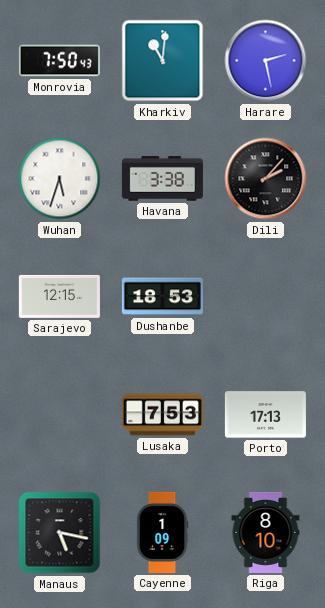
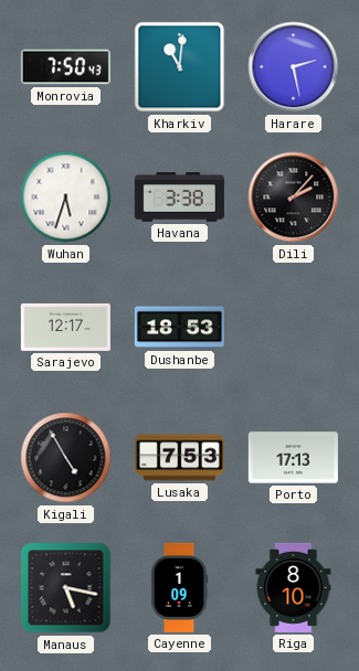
Sarajevo: 12:15 -> 12:17 (65, 327)
Kigali: none -> 4:55 (66, 458)
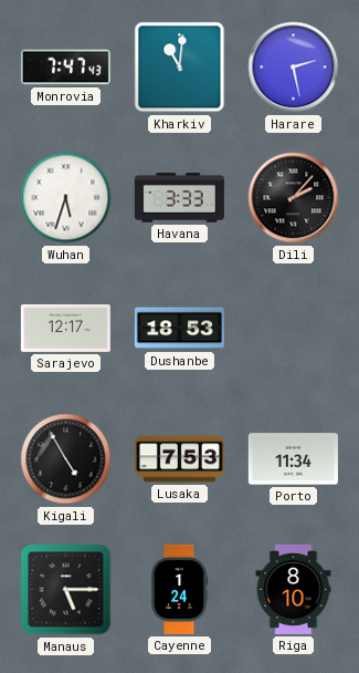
Monrovia: 7:50 -> 7:47 (65, 68)
Havana: 3:38 -> 3:33 (179, 198)
Porto: 17:13 -> 11:34 (293, 459)
Manaus: 5:17 -> 5:15 (66, 590)
Cayenne: 1:09 -> 1:24 (179, 589)
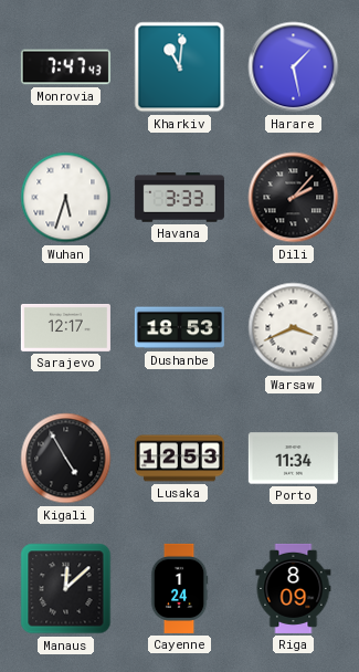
Harare: 2:28 -> 1:28 (294, 67)
Warsaw: none -> 3:41 (294, 328)
Lusaka: 7:53 -> 12:53 (179, 459)
Manaus: 5:15 -> 12:08 (66, 589)
Riga: 8:10 -> 8:09 (294, 588)
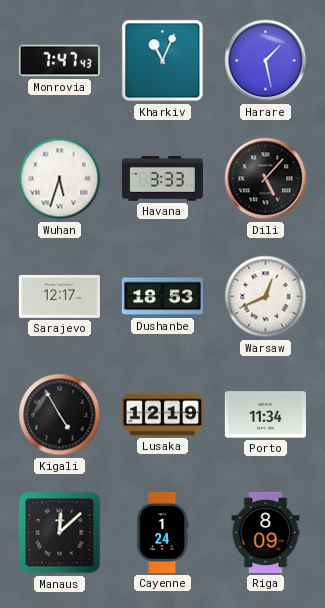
Kharkiv: 11:01 -> 11:04 (163, 61)
Dili: 2:07 -> 5:07 (266, 179)
Warsaw: 3:41 -> 12:41 (266, 297)
Lusaka: 12:53 -> 12:19 (162, 415)
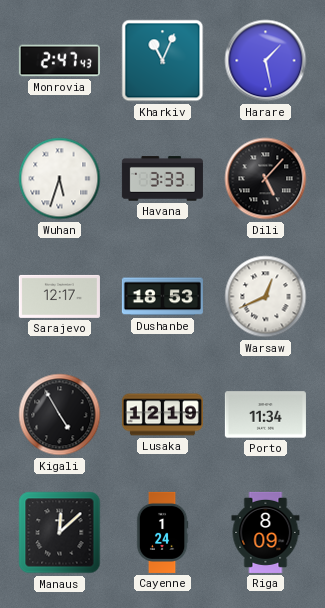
Monrovia: 7:47 -> 2:47 (59, 61)
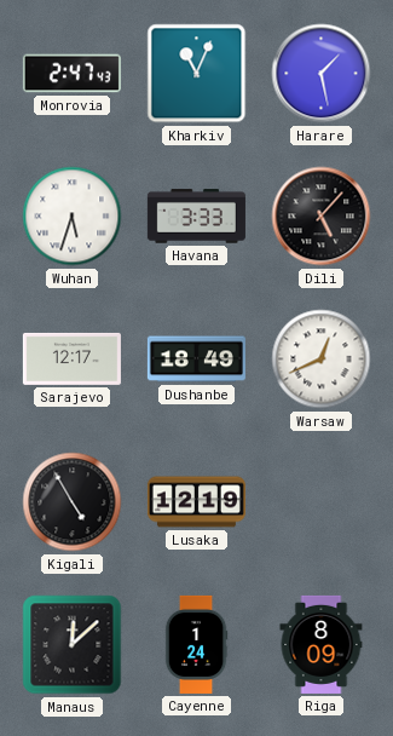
Dushanbe: 18:53 -> 18:49 (196, 360)
Porto: 11:34 -> none (265, 415)
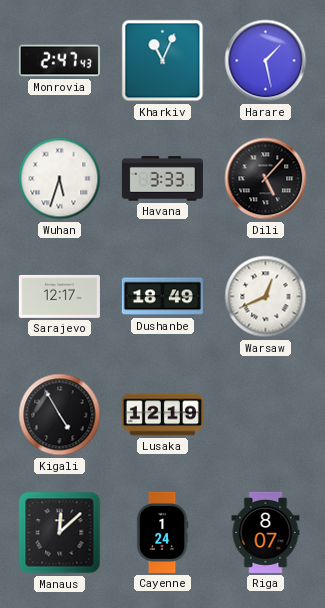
Riga: 8:09 -> 8:07 (266, 532)
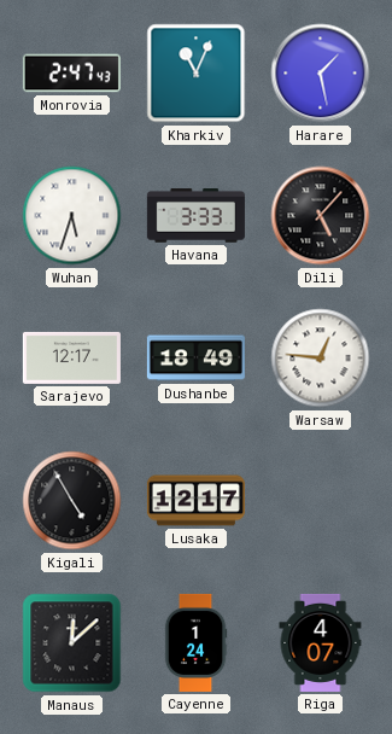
Warsaw: 12:41 -> 12:46 (321, 359)
Lusaka: 12:19 -> 12:17 (195, 501)
Riga: 8:07 -> 4:07 (321, 642)
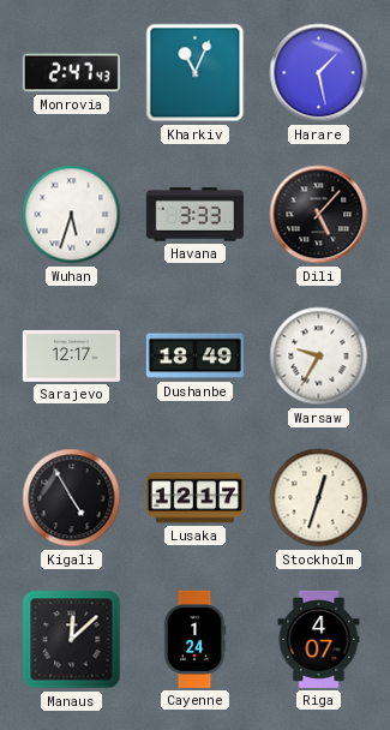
Warsaw: 12:46 -> 9:35 (319, 357)
Stockholm: none -> 12:33 (319, 498)
